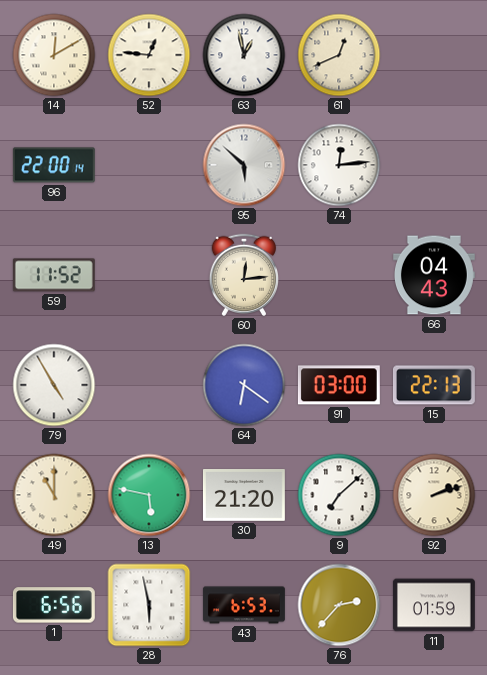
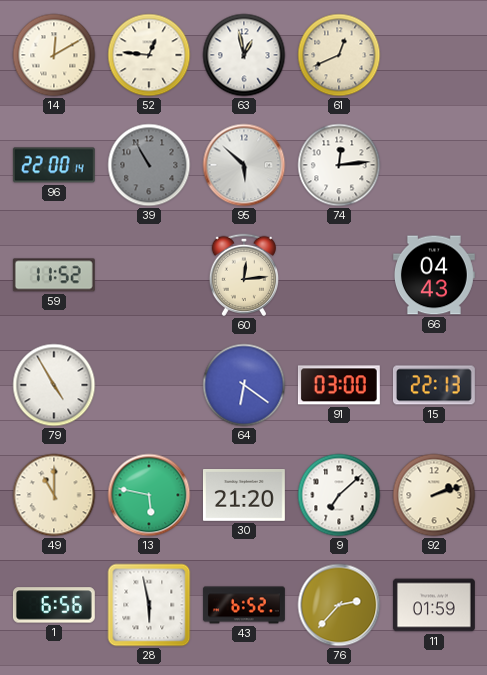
39: none -> 10:55 (149, 165)
43: 6:53 -> 6:52 (245, 605)
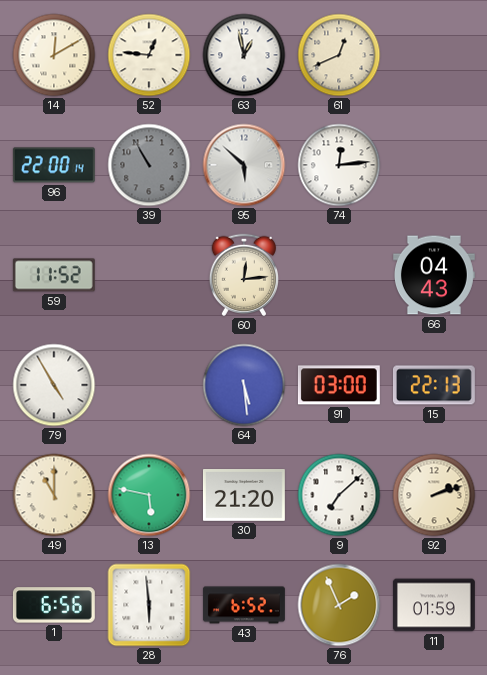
64: 6:21 -> 5:29 (244, 385)
28: 5:58 -> 5:59 (149, 605)
76: 2:37 -> 1:56 (339, 605)
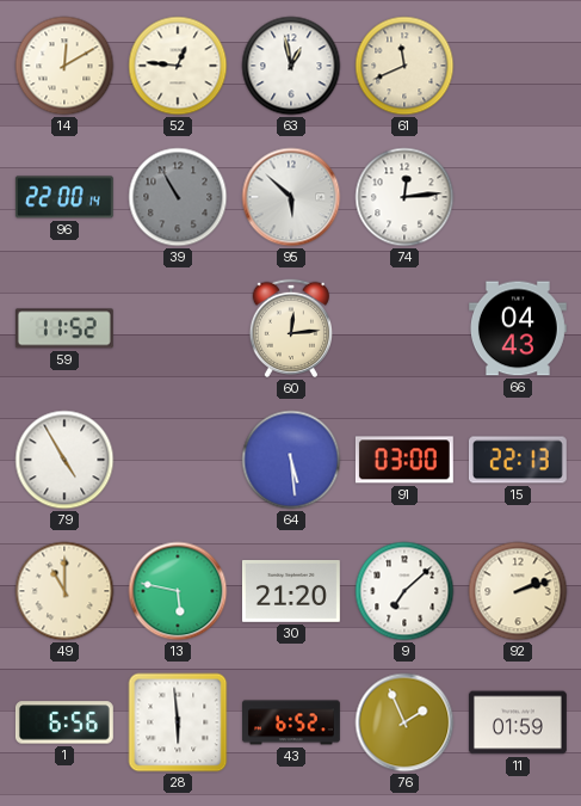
61: 12:41 -> 11:41 (404, 66)
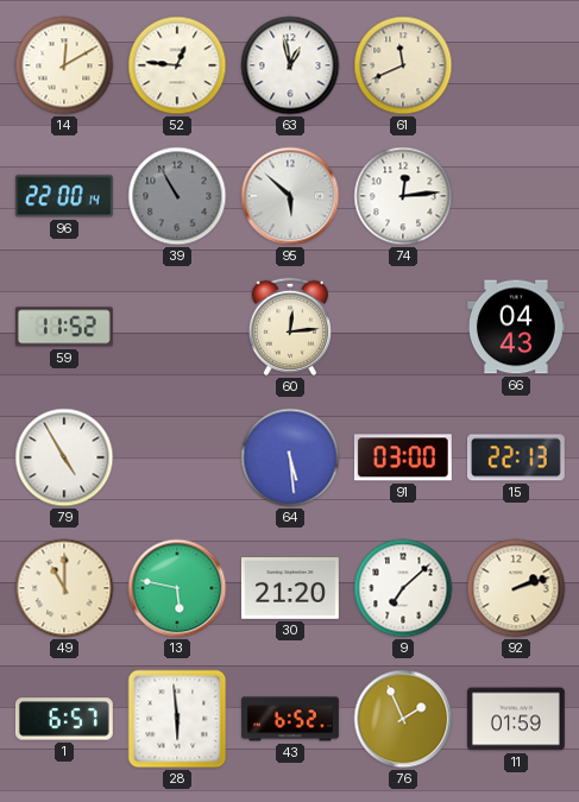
1: 6:56 -> 6:57 (64, 719)
